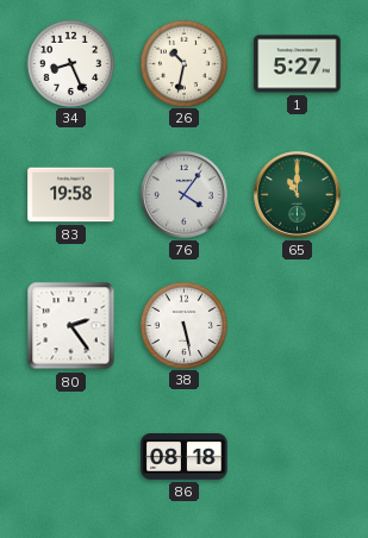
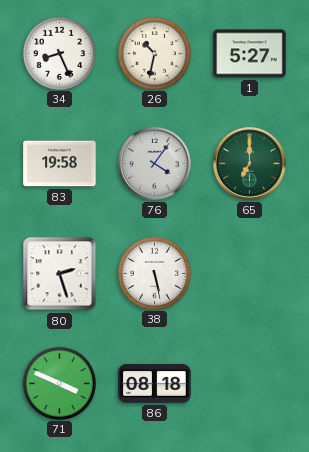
65: 11:00 -> 7:00 (250, 164)
80: 2:24 -> 2:27 (60, 274)
71: none -> 3:49 (59, 383)
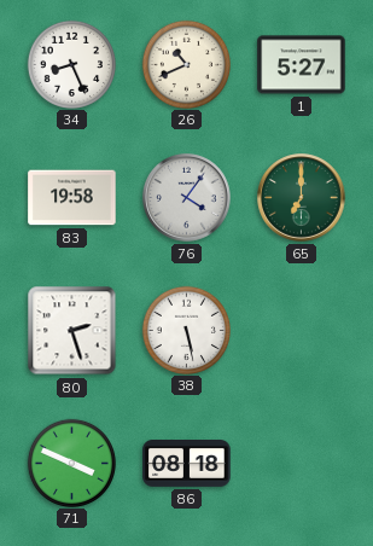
26: 10:32 -> 10:41 (186, 64)
